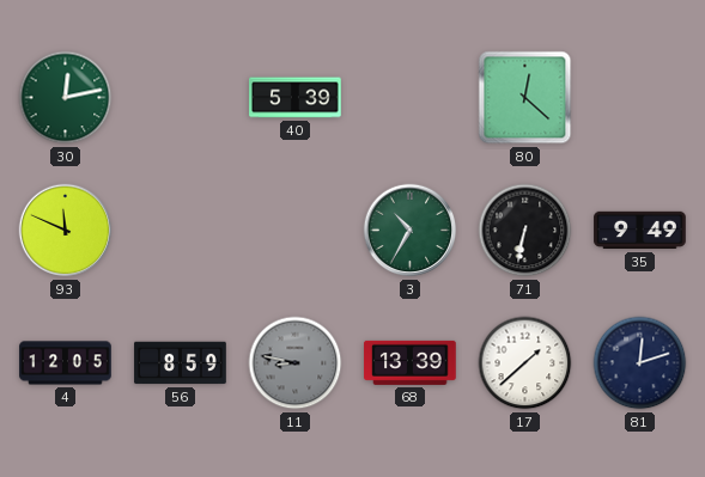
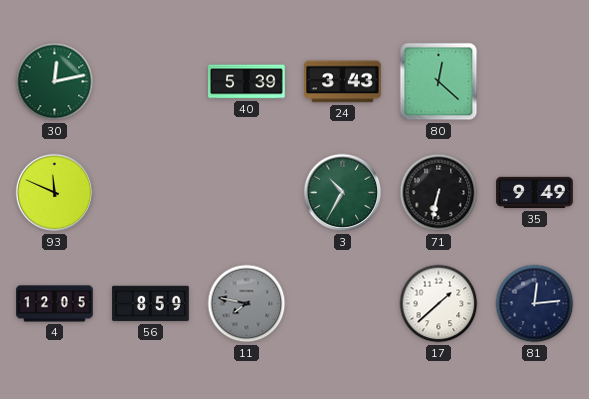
24: none -> 3:43 (343, 82)
11: 8:47 -> 7:47 (247, 304)
68: 13:39 -> none (411, 362)
81: 12:12 -> 12:14 (535, 304)
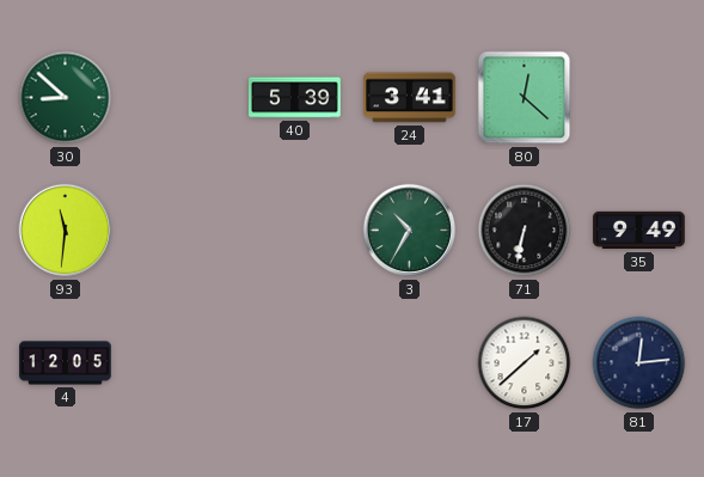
30: 12:13 -> 8:52 (66, 98)
24: 3:43 -> 3:41 (410, 98)
93: 11:49 -> 11:31 (66, 231)
56: 8:59 -> none (151, 304)
11: 7:47 -> none (247, 304)
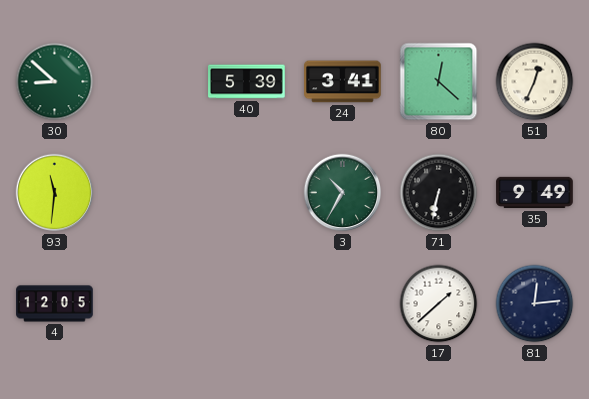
51: none -> 12:34 (535, 82)
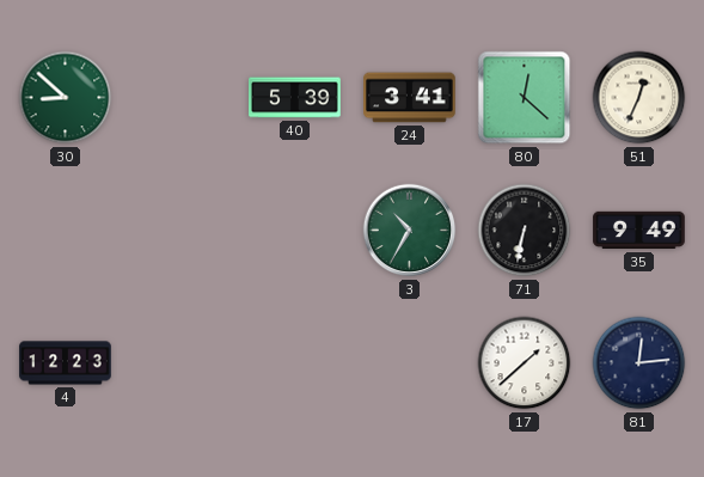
93: 11:31 -> none (55, 193)
4: 12:05 -> 12:23 (66, 363)
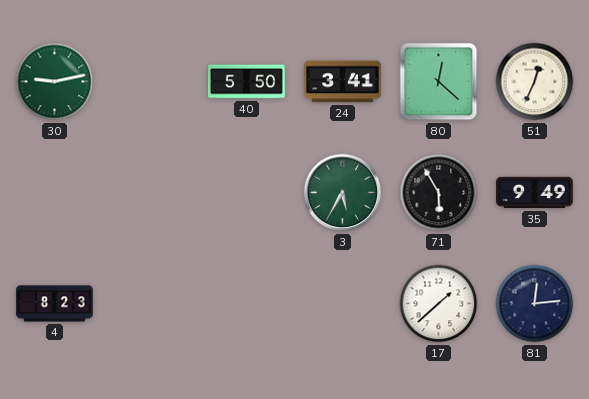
30: 8:52 -> 9:13 (55, 82)
40: 5:39 -> 5:50 (247, 82)
3: 10:35 -> 5:35 (343, 193)
71: 6:32 -> 5:55 (439, 193)
4: 12:23 -> 8:23 (55, 304)
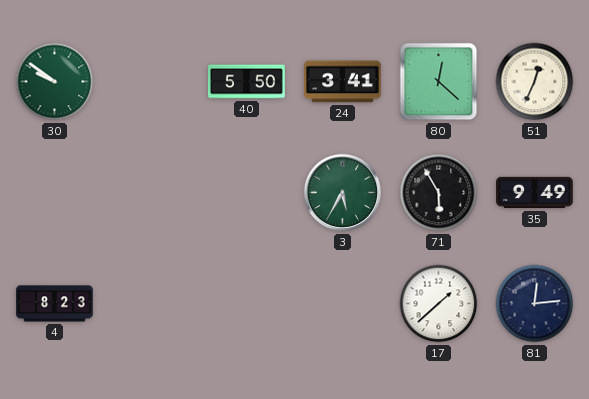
30: 9:13 -> 9:51 (55, 82)
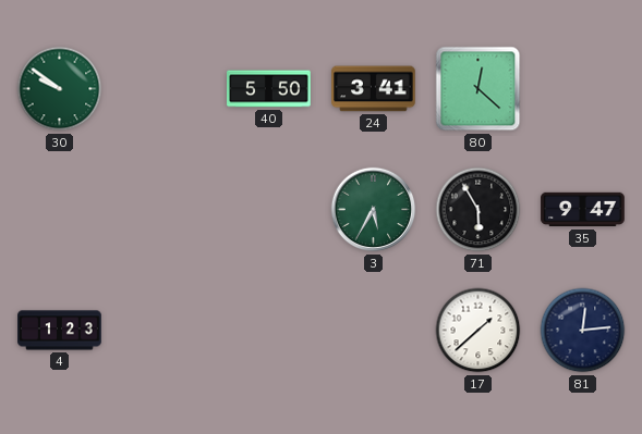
51: 12:34 -> none (535, 82)
35: 9:49 -> 9:47 (583, 210)
4: 8:23 -> 1:23 (60, 331)
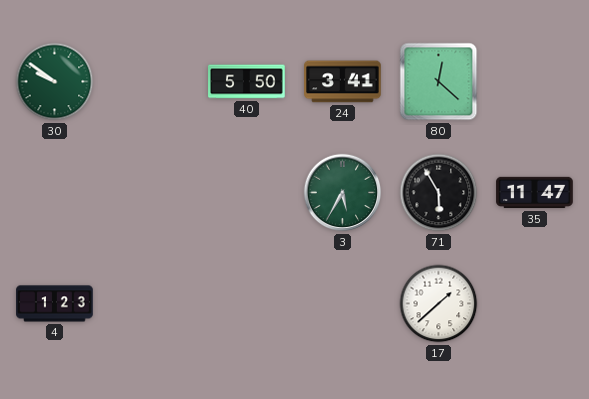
35: 9:47 -> 11:47 (535, 193)
81: 12:14 -> none (583, 331)
